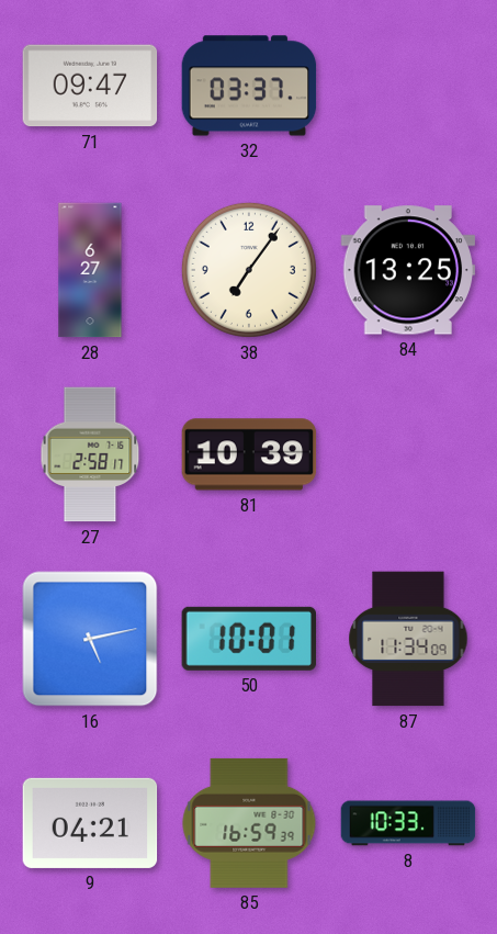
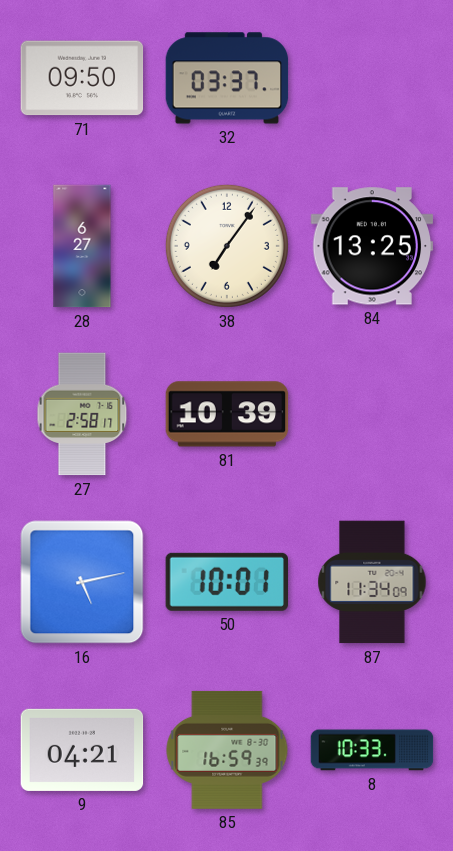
71: 09:47 -> 09:50 (82, 78)
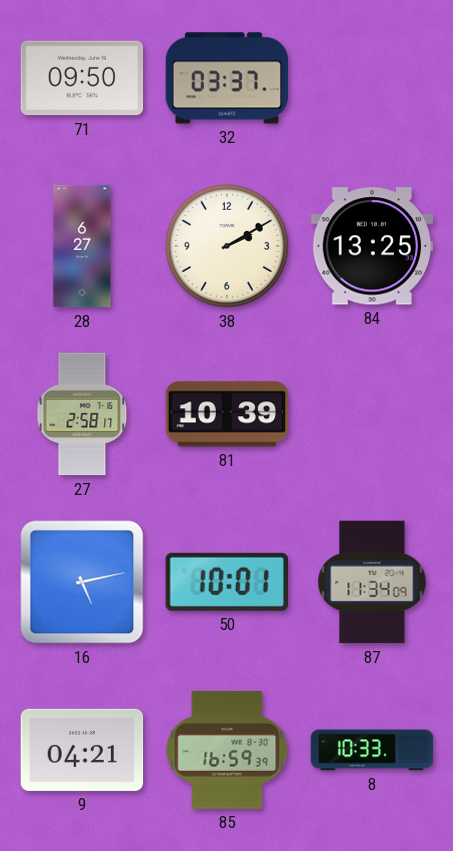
38: 7:06 -> 2:10 (227, 246)
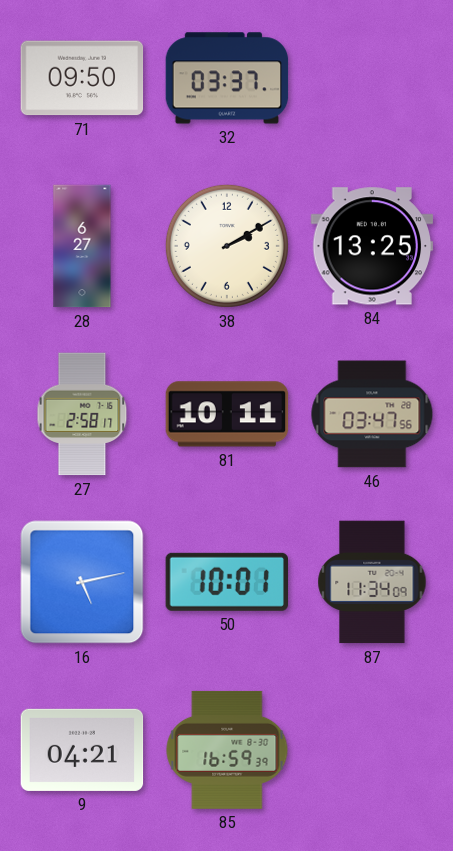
81: 10:39 -> 10:11 (227, 414)
46: none -> 03:47 (372, 414)
8: 10:33 -> none (372, 750)
